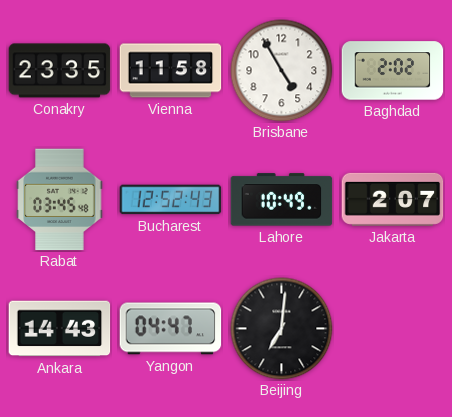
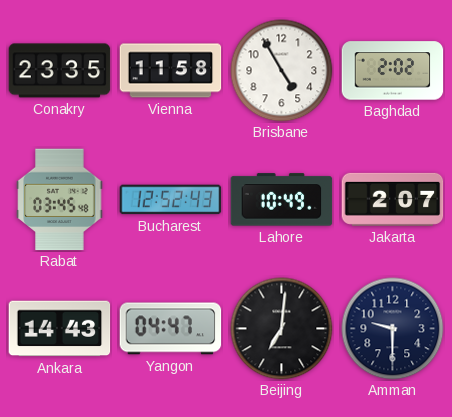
Amman: none -> 9:30 (393, 329)
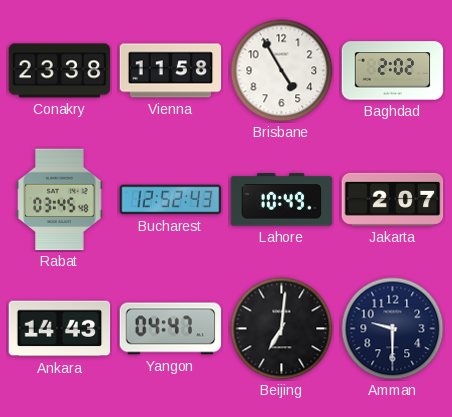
Conakry: 23:35 -> 23:38 (60, 71)
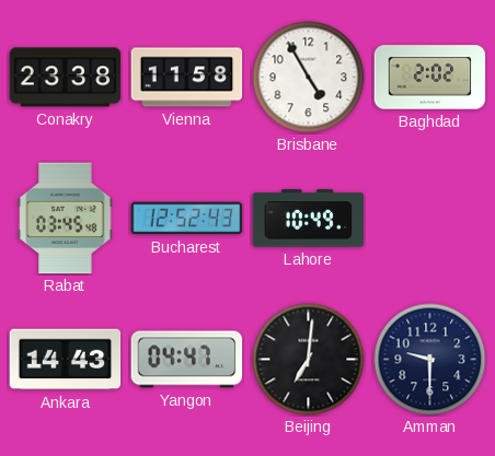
Jakarta: 2:07 -> none (393, 199)
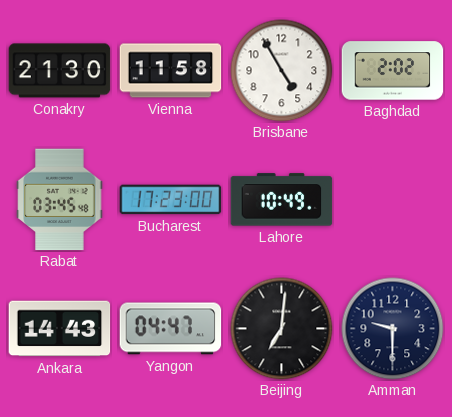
Conakry: 23:38 -> 21:30 (60, 71)
Bucharest: 12:52 -> 17:23 (171, 200)
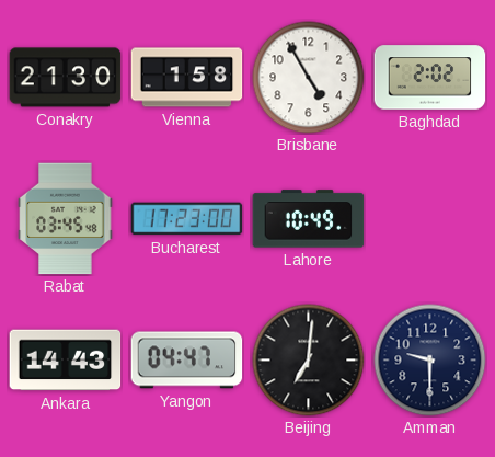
Vienna: 11:58 -> 1:58 (187, 78)
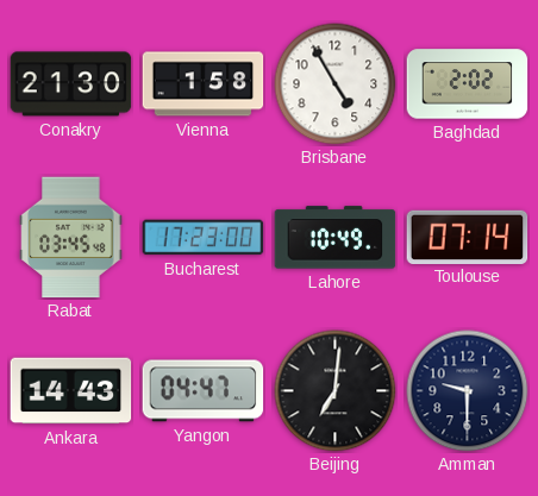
Toulouse: none -> 07:14 (468, 237)
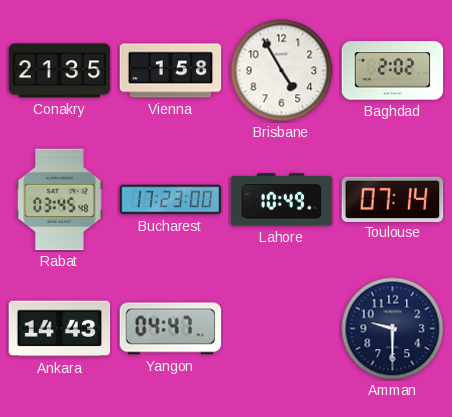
Conakry: 21:30 -> 21:35 (60, 71)
Beijing: 7:01 -> none (336, 391)
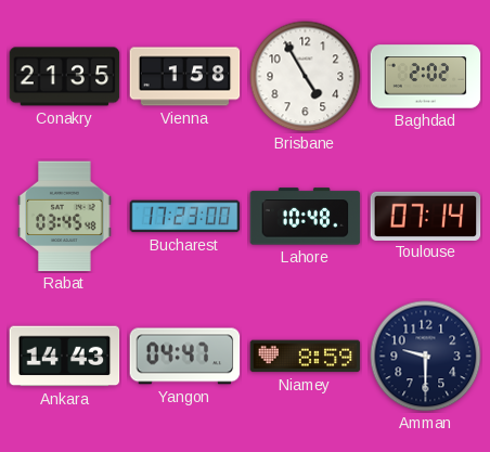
Lahore: 10:49 -> 10:48 (306, 217)
Niamey: none -> 8:59 (306, 357)
